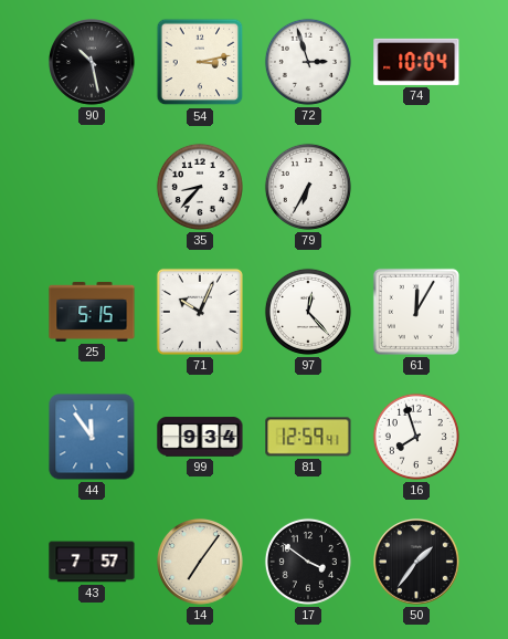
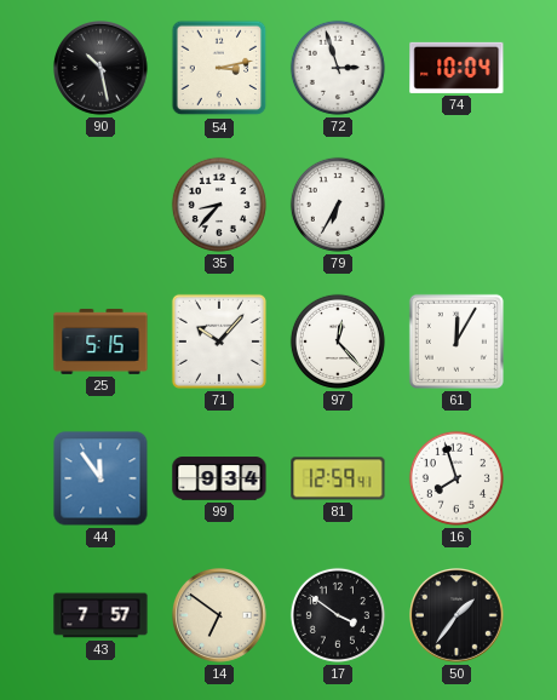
71: 10:04 -> 10:07 (219, 342)
14: 7:06 -> 6:51 (220, 616)
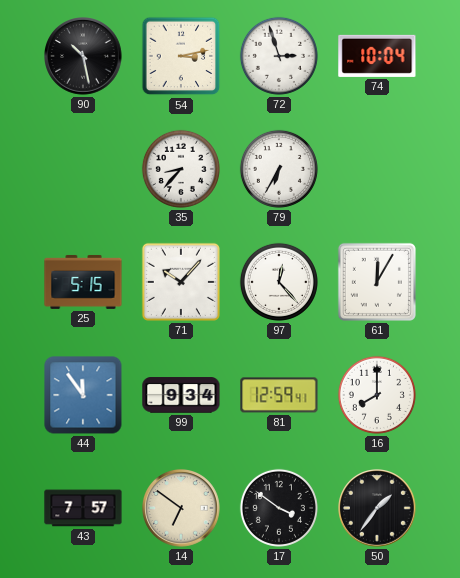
16: 7:57 -> 8:00 (377, 395)
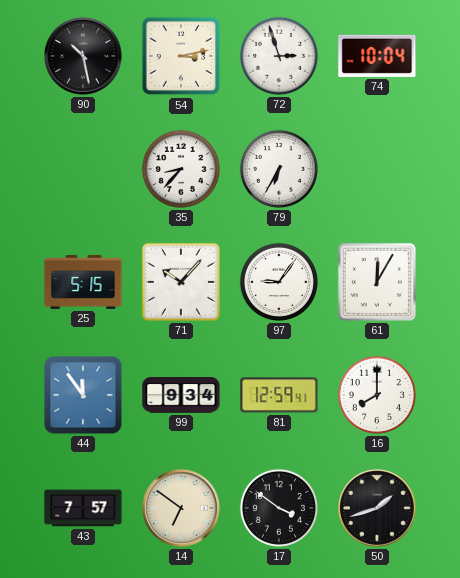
97: 12:23 -> 9:06 (279, 282)
50: 1:36 -> 1:42 (378, 509)
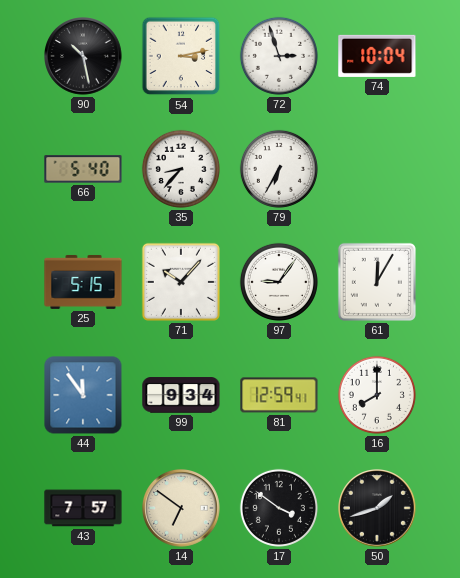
66: none -> 5:40 (83, 169)
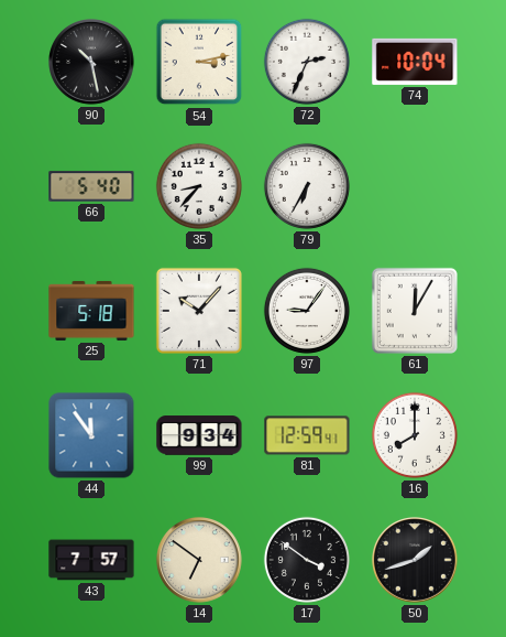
72: 2:57 -> 2:34 (307, 62)
25: 5:15 -> 5:18 (91, 311)
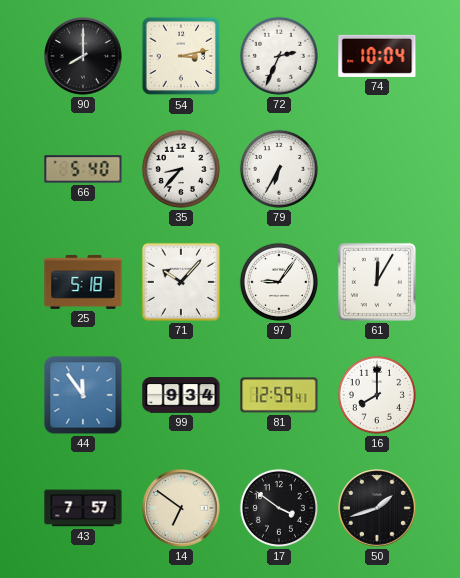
90: 10:28 -> 8:00 (84, 57)
